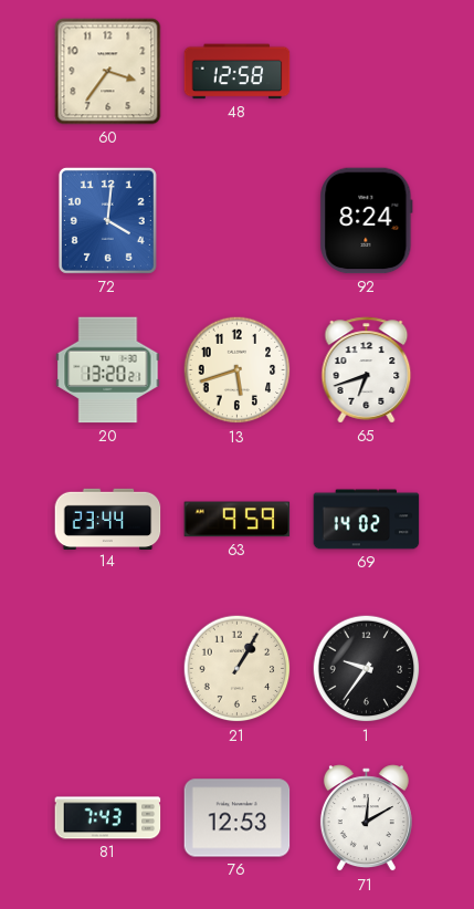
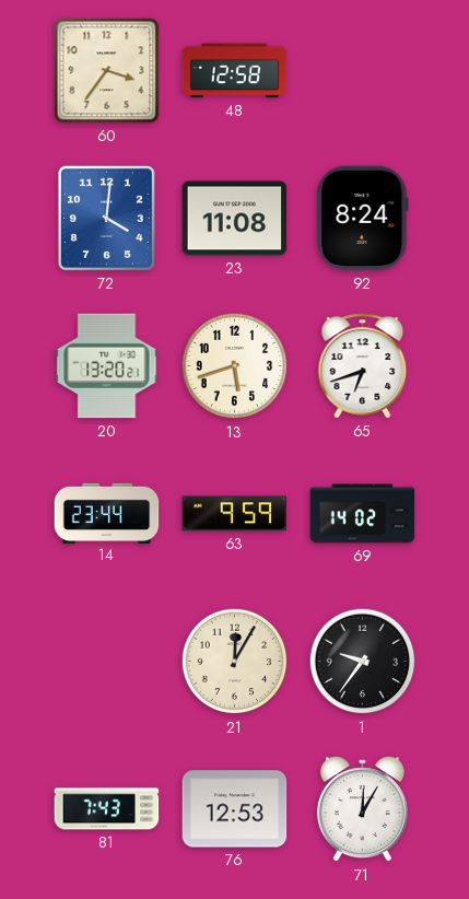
23: none -> 11:08 (235, 219)
21: 1:05 -> 12:05 (235, 662)
71: 12:10 -> 12:05 (362, 809)
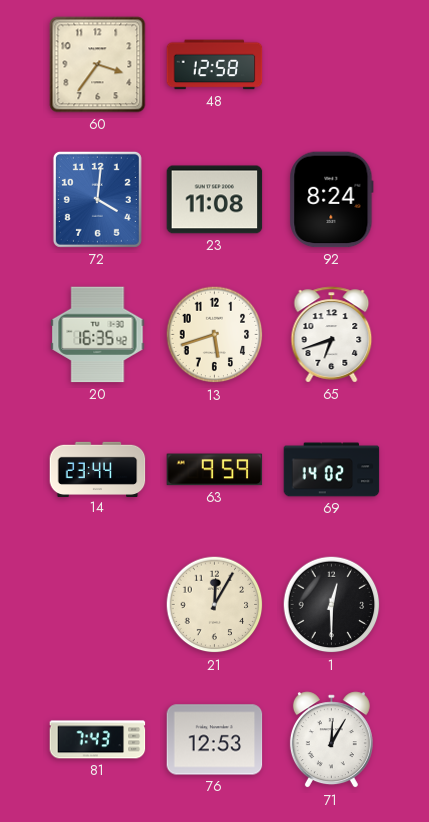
20: 13:20 -> 16:35 (98, 335)
1: 9:36 -> 12:30 (332, 605)
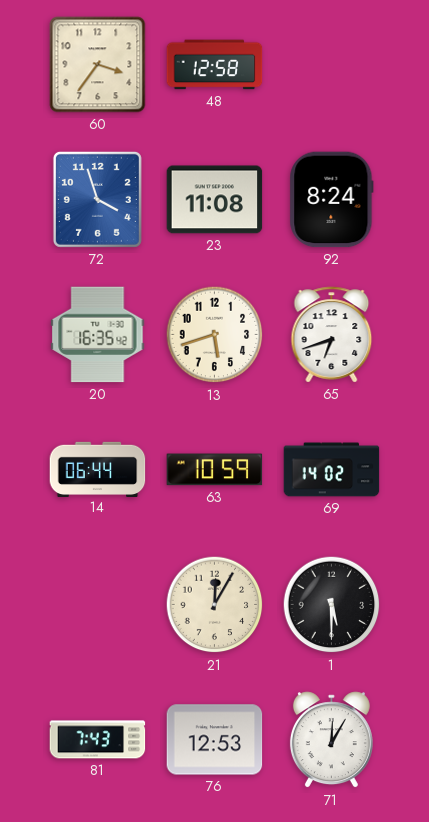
72: 4:01 -> 3:57 (97, 199)
14: 23:44 -> 06:44 (98, 469)
63: 9:59 -> 10:59 (215, 470)
1: 12:30 -> 5:30 (332, 605)
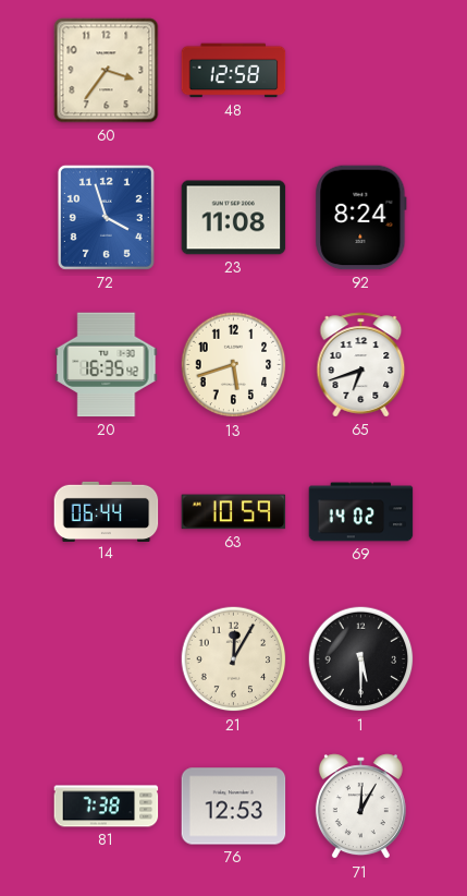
81: 7:43 -> 7:38 (107, 807)
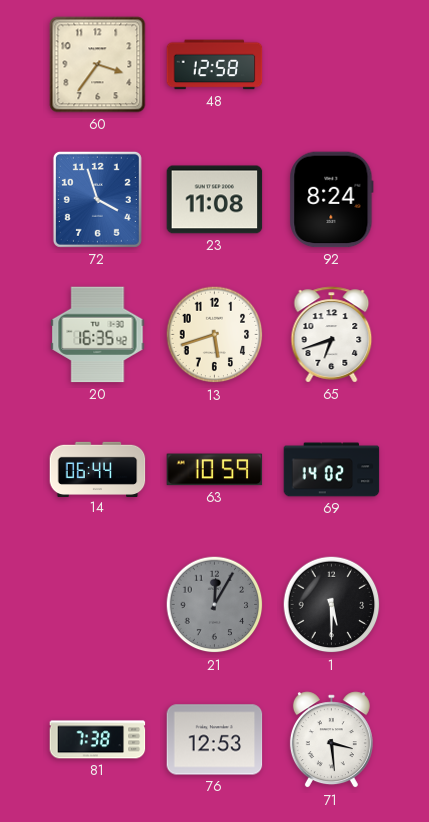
21 dial: cream -> grey (215, 605)
71: 12:05 -> 3:29 (331, 740)
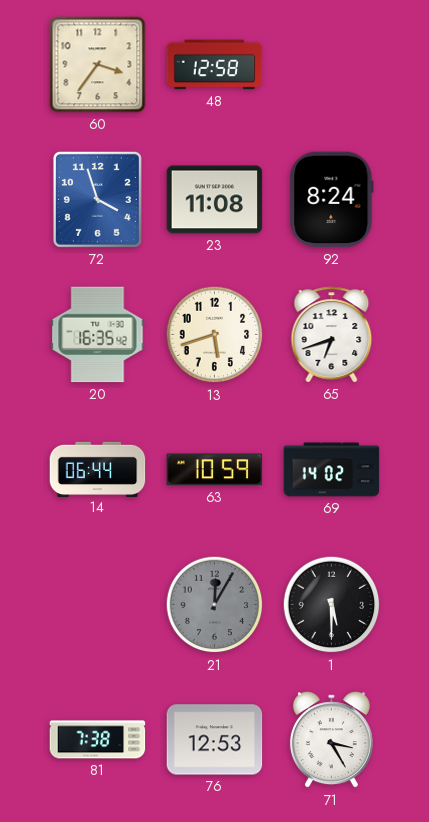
71: 3:29 -> 3:25 (331, 740)
